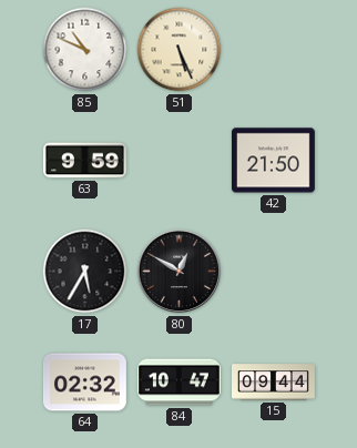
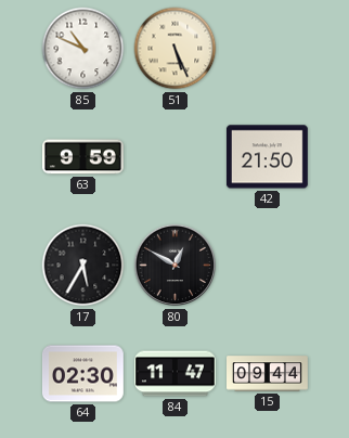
64: 02:32 -> 02:30 (82, 374)
84: 10:47 -> 11:47 (174, 374)
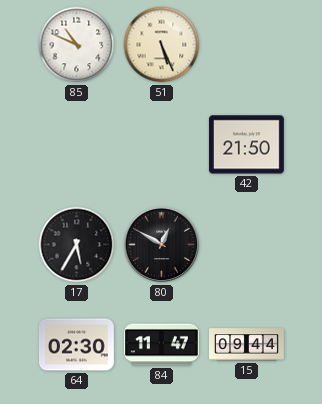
63: 9:59 -> none (83, 157)
